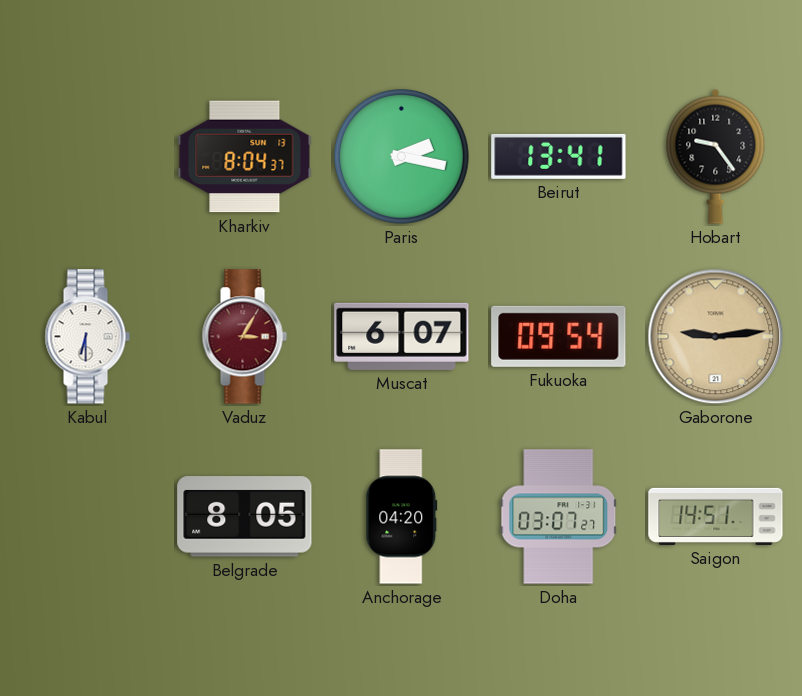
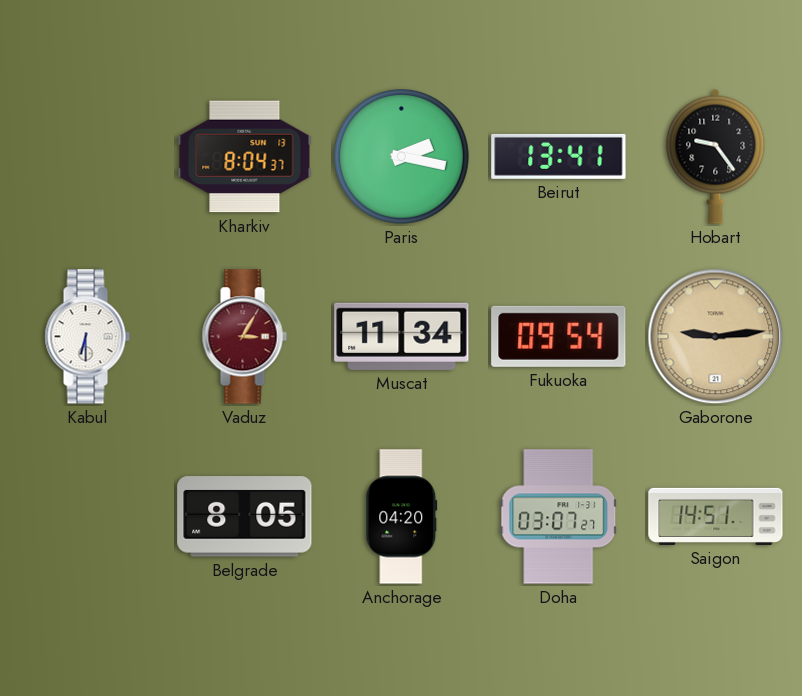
Muscat: 6:07 -> 11:34 (402, 336)
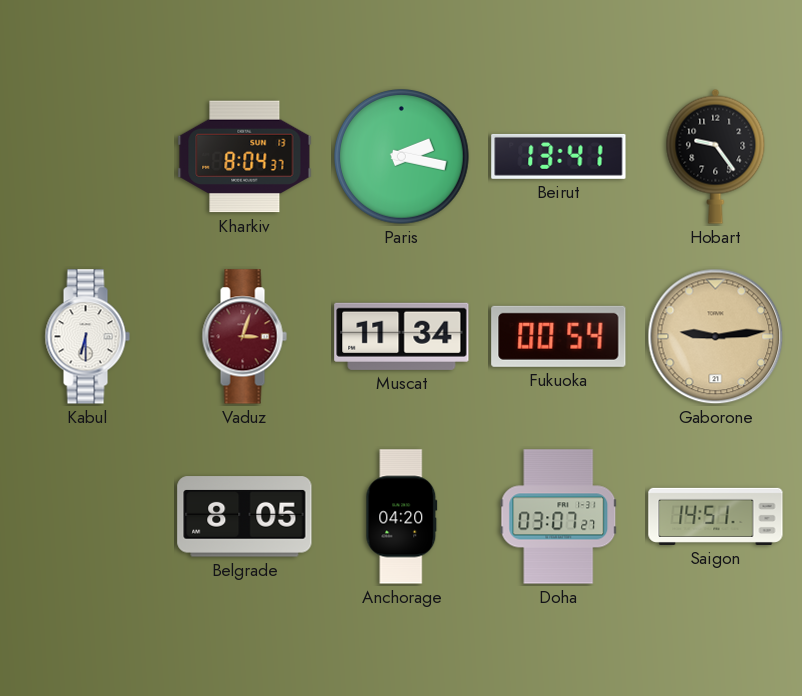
Vaduz: 3:05 -> 3:03 (244, 337)
Fukuoka: 09:54 -> 00:54 (559, 336)
